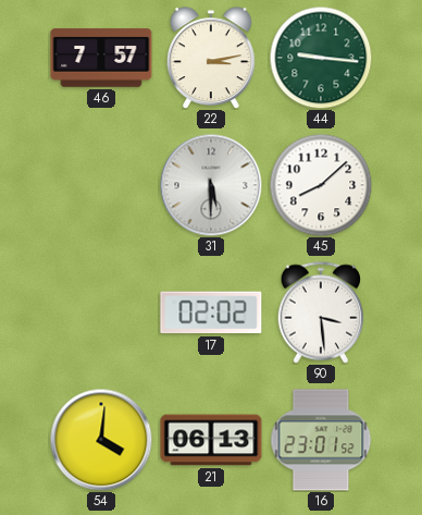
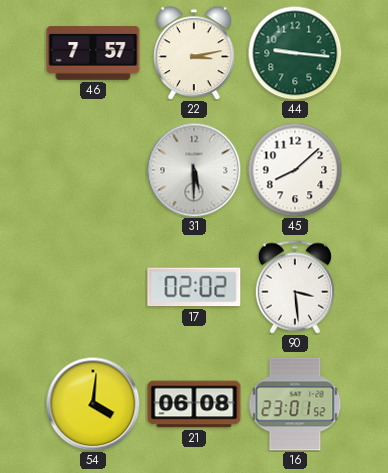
21: 06:13 -> 06:08 (194, 404)
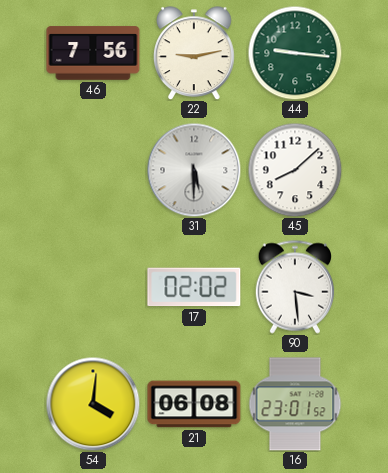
46: 7:57 -> 7:56 (93, 53)
22: 3:13 -> 9:13 (194, 53)
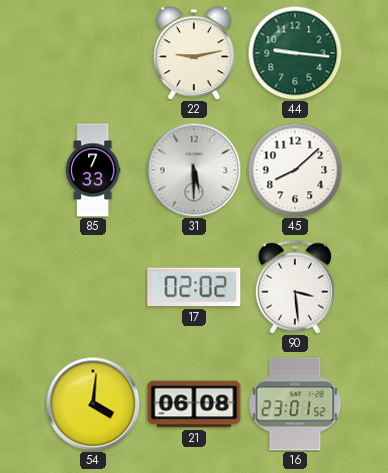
46: 7:56 -> none (93, 53)
85: none -> 7:33 (93, 170)
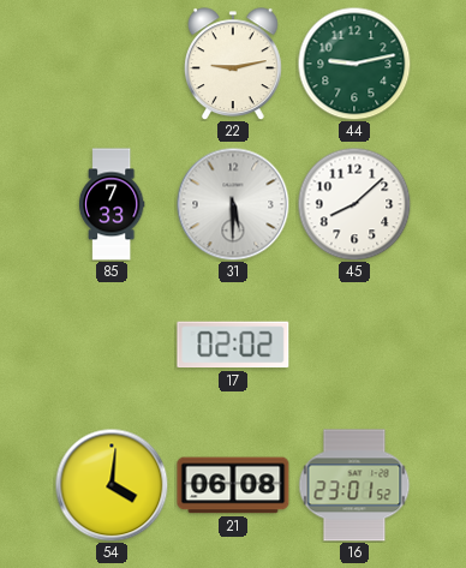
44: 9:16 -> 9:13 (354, 64)
90: 3:29 -> none (294, 287)
